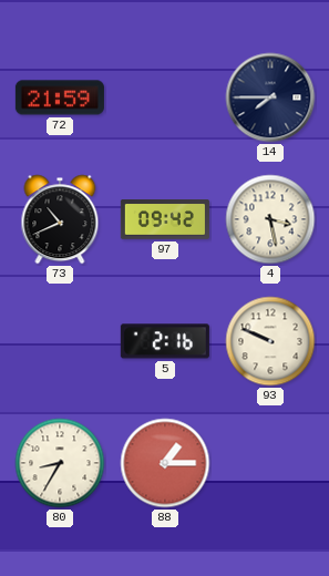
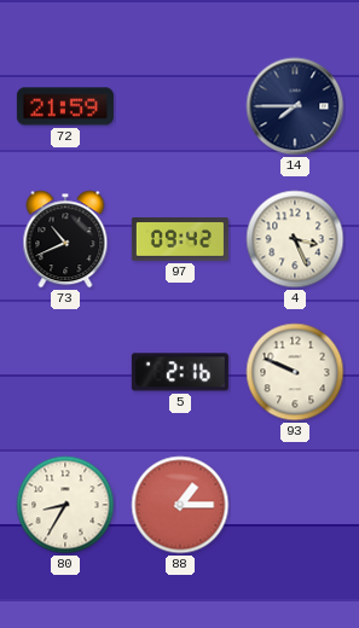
4: 3:28 -> 3:26 (295, 239)
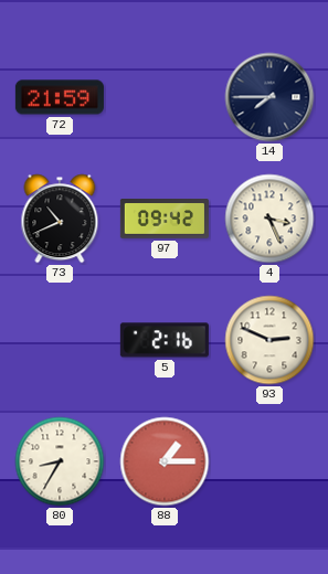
93: 9:49 -> 2:49 (269, 340)
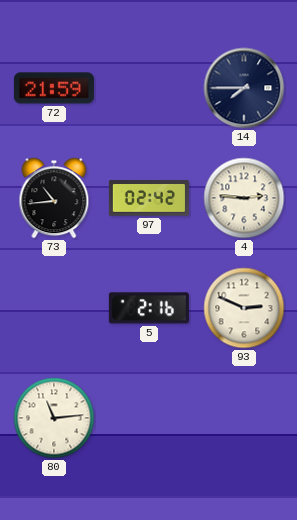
73: 10:41 -> 10:44 (54, 198)
97: 09:42 -> 02:42 (149, 199)
4: 3:26 -> 2:46 (244, 198)
80: 8:35 -> 11:14 (54, 418)
88: 1:15 -> none (165, 461)
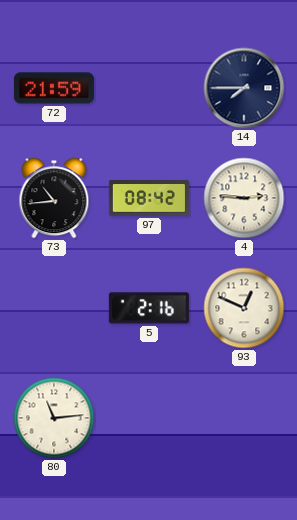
97: 02:42 -> 08:42 (149, 199)
93: 2:49 -> 12:49 (244, 308)
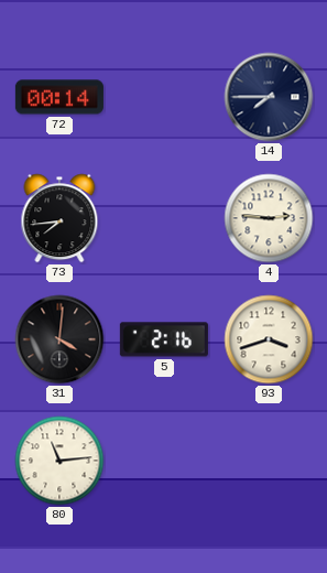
72: 21:59 -> 00:14 (59, 97)
73: 10:44 -> 7:44 (59, 218)
97: 08:42 -> none (149, 199)
31: none -> 4:01 (59, 339)
93: 12:49 -> 3:42 (269, 339)
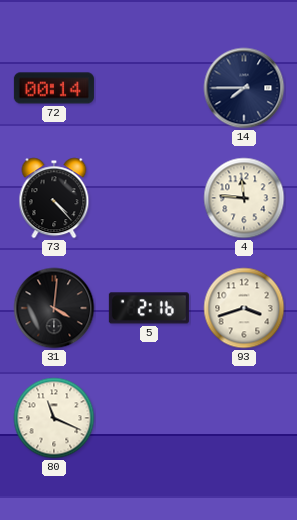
73: 7:44 -> 4:23 (54, 198)
4: 2:46 -> 11:46 (244, 198)
80: 11:14 -> 11:19 (54, 418)
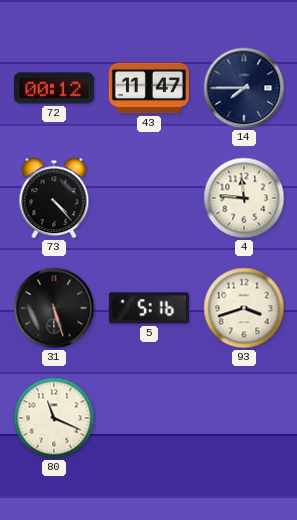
72: 00:14 -> 00:12 (54, 88)
43: none -> 11:47 (149, 88)
31: 4:01 -> 5:27 (54, 308)
5: 2:16 -> 5:16 (149, 308)
